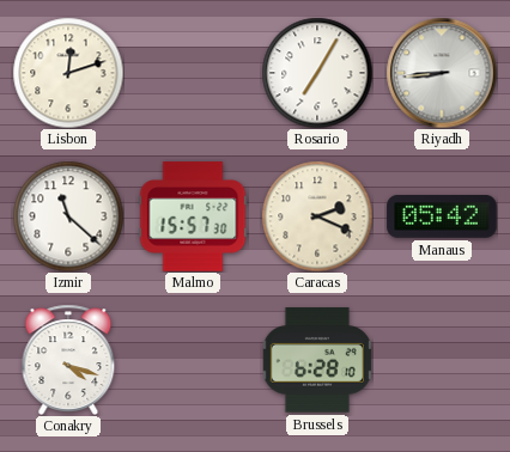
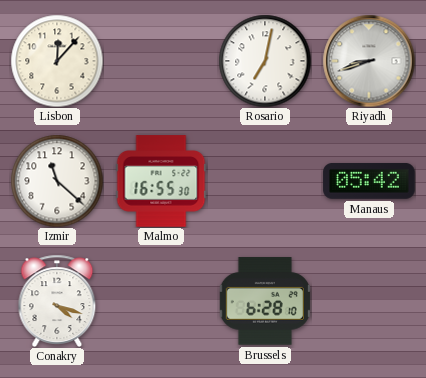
Lisbon: 12:12 -> 12:07 (57, 61)
Rosario: 7:05 -> 7:02 (265, 61)
Riyadh: 8:44 -> 8:42 (369, 61)
Malmo: 15:57 -> 16:55 (161, 181)
Caracas: 2:19 -> none (317, 216)
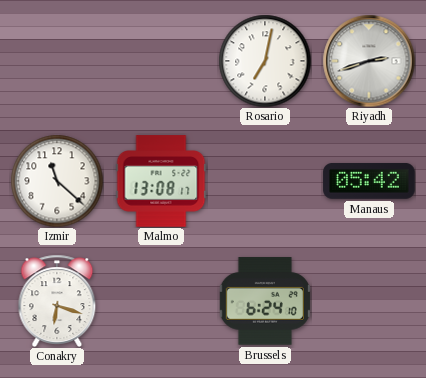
Lisbon: 12:07 -> none (57, 61)
Riyadh: 8:42 -> 2:42 (369, 61)
Malmo: 16:55 -> 13:08 (161, 181)
Conakry: 4:18 -> 6:18 (57, 300)
Brussels: 6:28 -> 6:24 (265, 301)
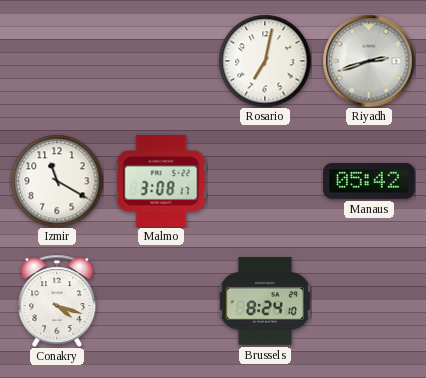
Izmir: 11:22 -> 11:20 (57, 181)
Malmo: 13:08 -> 3:08 (161, 181)
Conakry: 6:18 -> 4:18 (57, 300)
Brussels: 6:24 -> 8:24 (265, 301)
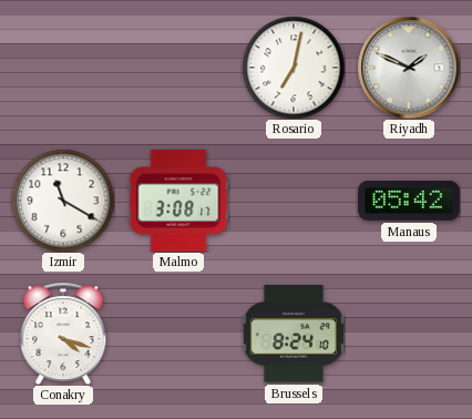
Riyadh: 2:42 -> 1:49 (409, 68)
